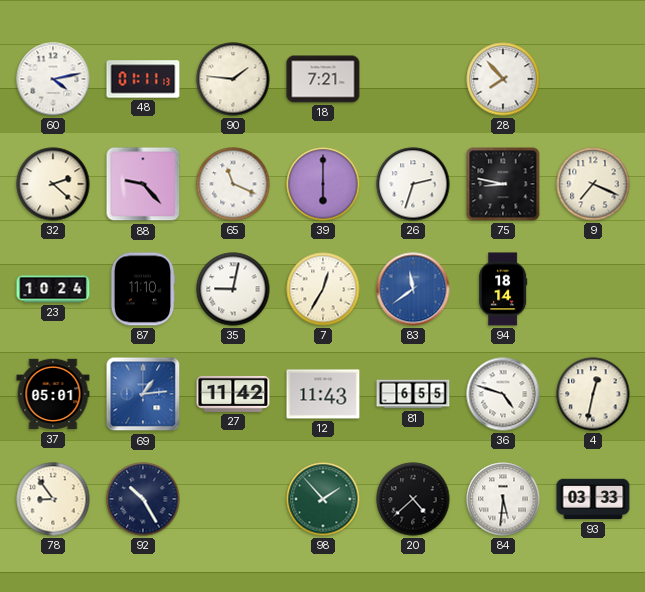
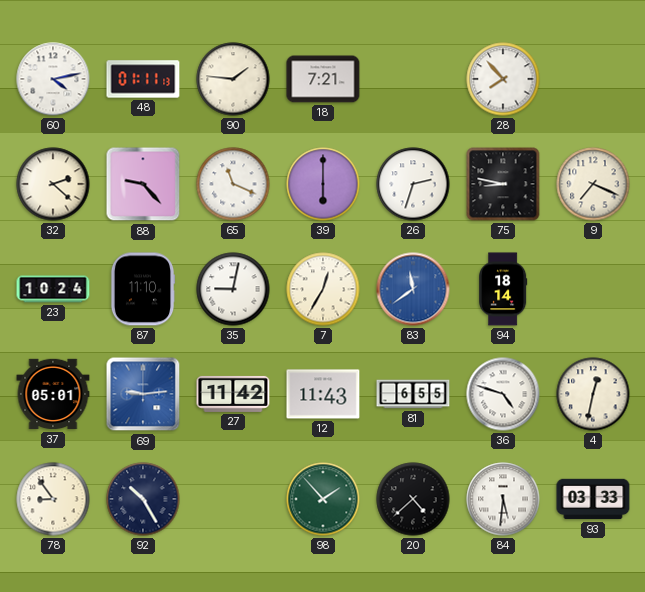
69: 1:14 -> 9:14 (143, 394)
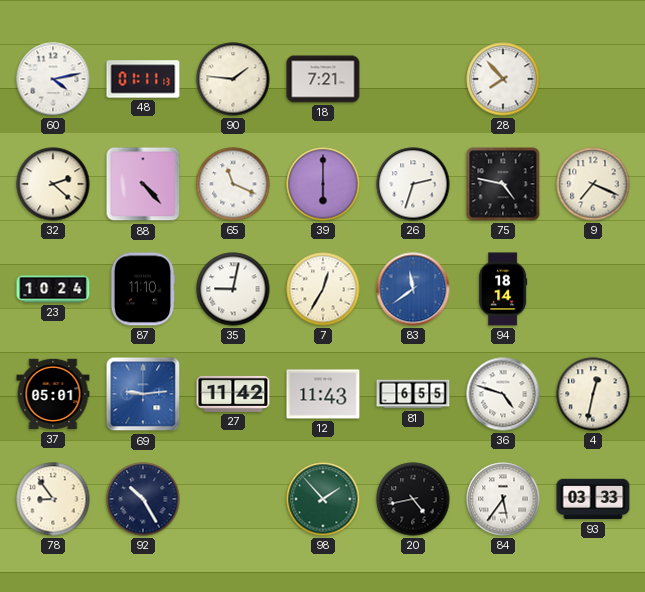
88: 9:23 -> 4:23 (143, 184)
75: 8:47 -> 4:47 (503, 184)
20: 4:38 -> 4:43 (413, 499)
84: 5:31 -> 5:36 (503, 499)
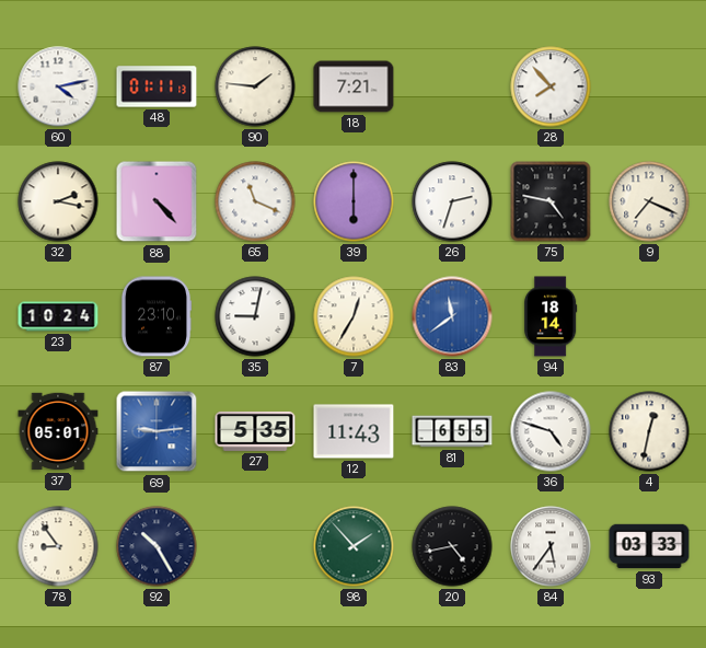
32: 2:22 -> 2:17 (58, 201)
87: 11:10 -> 23:10 (157, 316)
27: 11:42 -> 5:35 (255, 431)
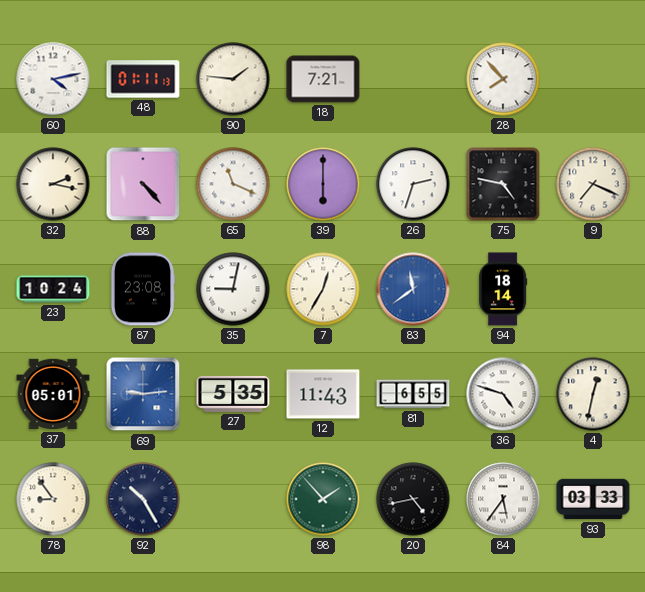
87: 23:10 -> 23:08 (143, 289)
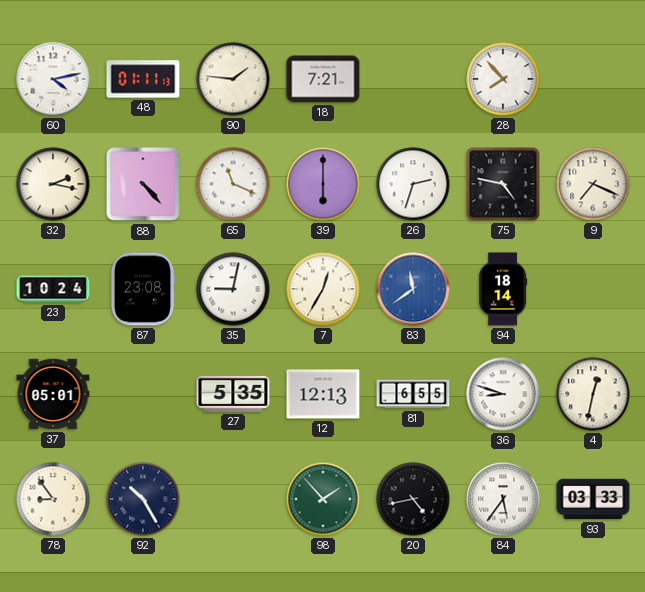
69: 9:14 -> none (143, 394)
12: 11:43 -> 12:13 (323, 394)
36: 4:48 -> 8:48 (503, 394)
